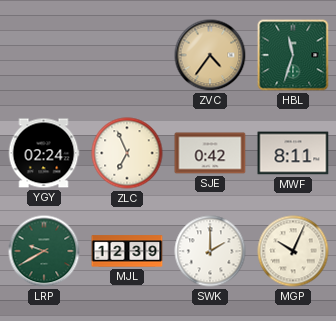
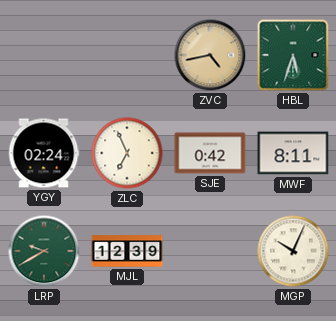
ZVC: 4:36 -> 4:43 (210, 55)
HBL: 11:33 -> 5:33 (293, 55)
SWK: 2:00 -> none (210, 251)
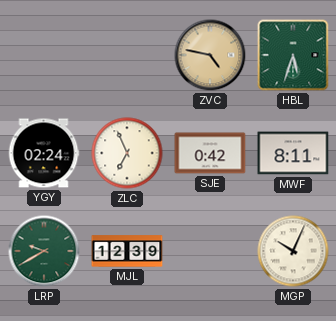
ZVC: 4:43 -> 4:47 (210, 55)
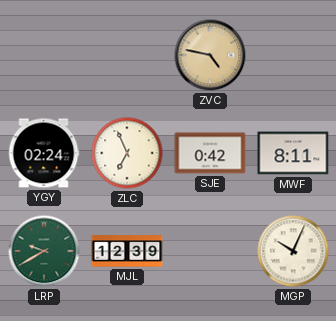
HBL: 5:33 -> none (293, 55)
